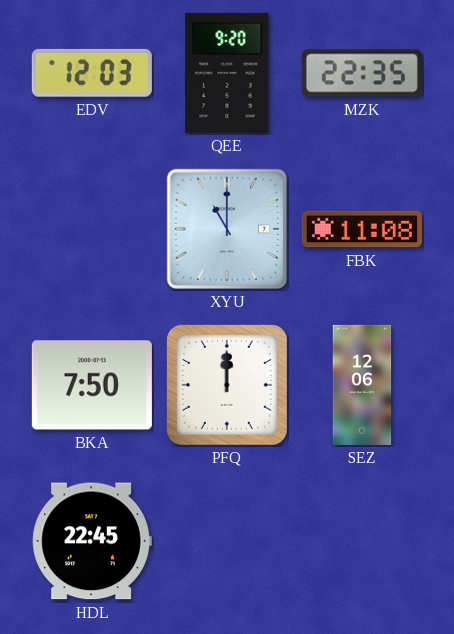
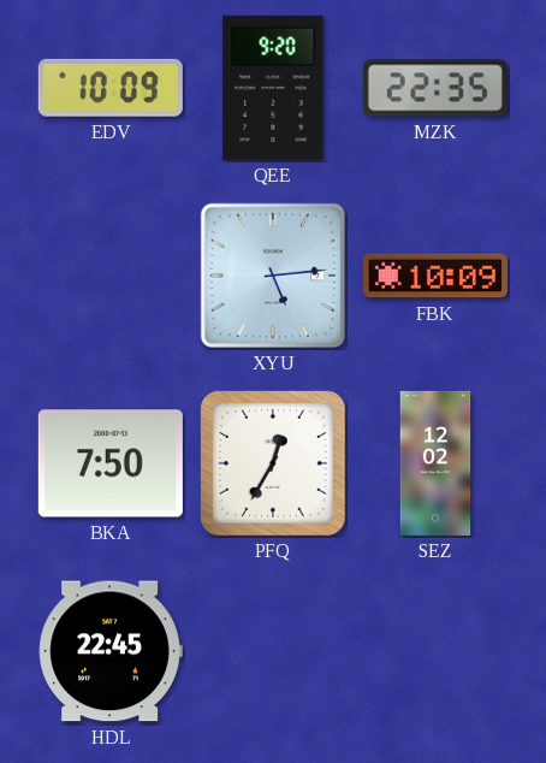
EDV: 12:03 -> 10:09 (111, 88)
XYU: 11:00 -> 5:14 (273, 276)
FBK: 11:08 -> 10:09 (435, 276)
PFQ: 12:00 -> 12:35 (274, 465)
SEZ: 12:06 -> 12:02 (435, 463)
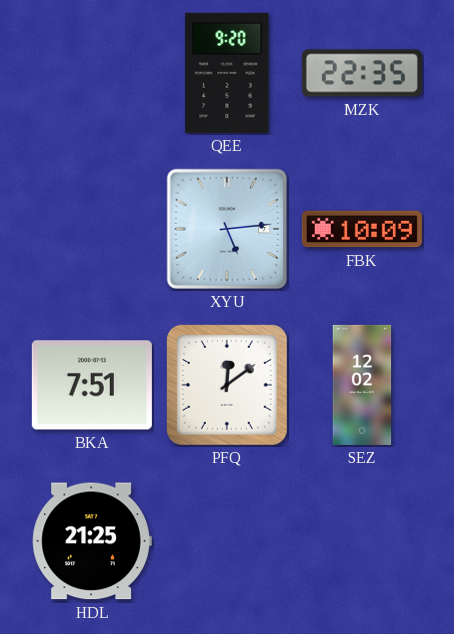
EDV: 10:09 -> none (111, 88)
BKA: 7:50 -> 7:51 (92, 385)
PFQ: 12:35 -> 12:09 (228, 386)
HDL: 22:45 -> 21:25 (92, 541)
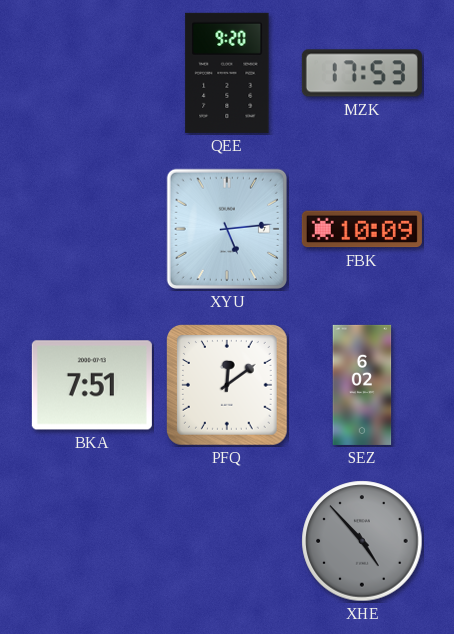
MZK: 22:35 -> 17:53 (362, 73)
SEZ: 12:02 -> 6:02 (362, 385)
HDL: 21:25 -> none (92, 541)
XHE: none -> 4:53 (362, 541)
